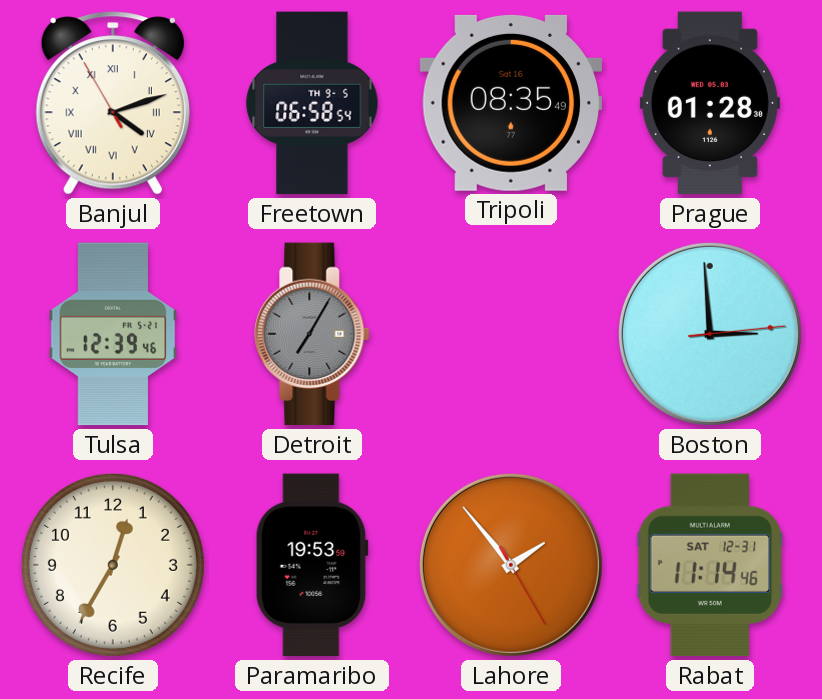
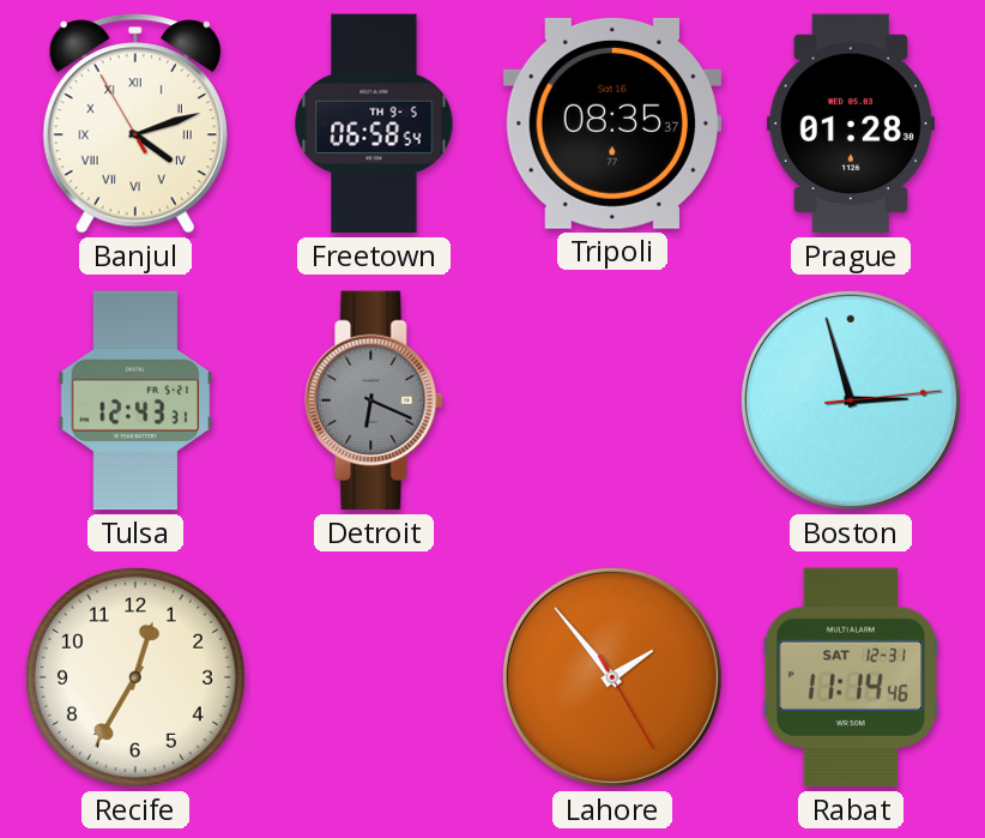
Tripoli: 08:35:49 -> 08:35:37 (612, 123)
Tulsa: 12:39 -> 12:43 (135, 400)
Detroit: 7:05 -> 6:19 (374, 400)
Boston: 2:59 -> 2:57 (851, 400)
Paramaribo: 19:53 -> none (312, 565)
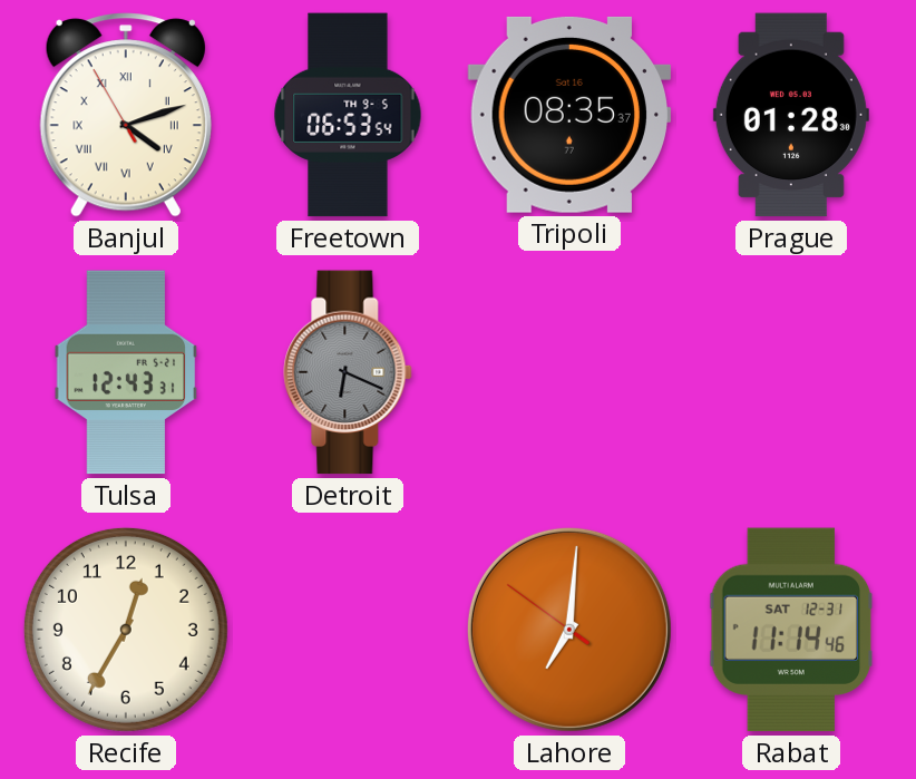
Freetown: 06:58 -> 06:53 (348, 115)
Boston: 2:57 -> none (851, 400)
Lahore: 1:53 -> 7:00 (569, 630)
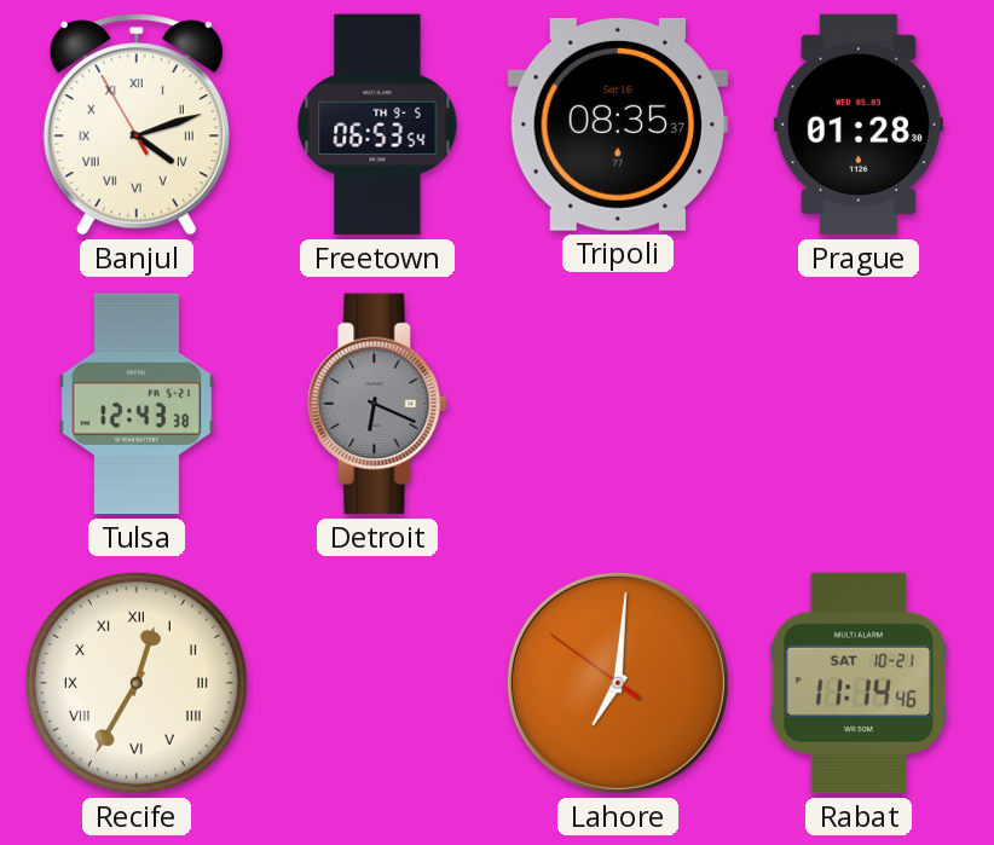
Tulsa: 12:43:31 -> 12:43:38 (137, 404)
Recife numerals: Arabic -> Roman (137, 683)
Rabat date: SAT 12-31 -> SAT 10-21 (859, 683)
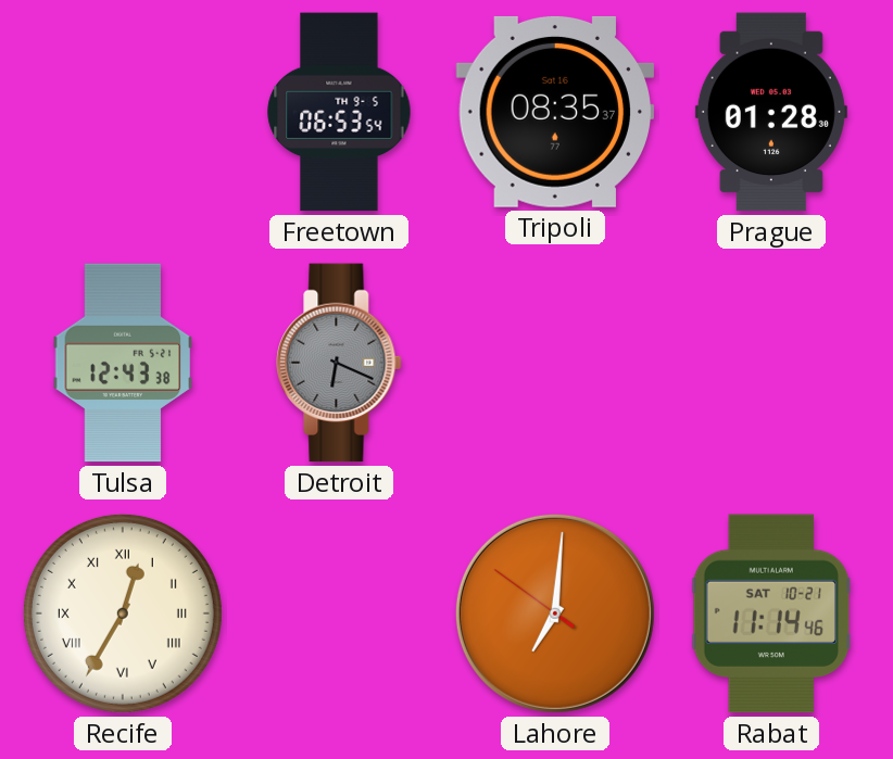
Banjul: 4:11 -> none (137, 125)
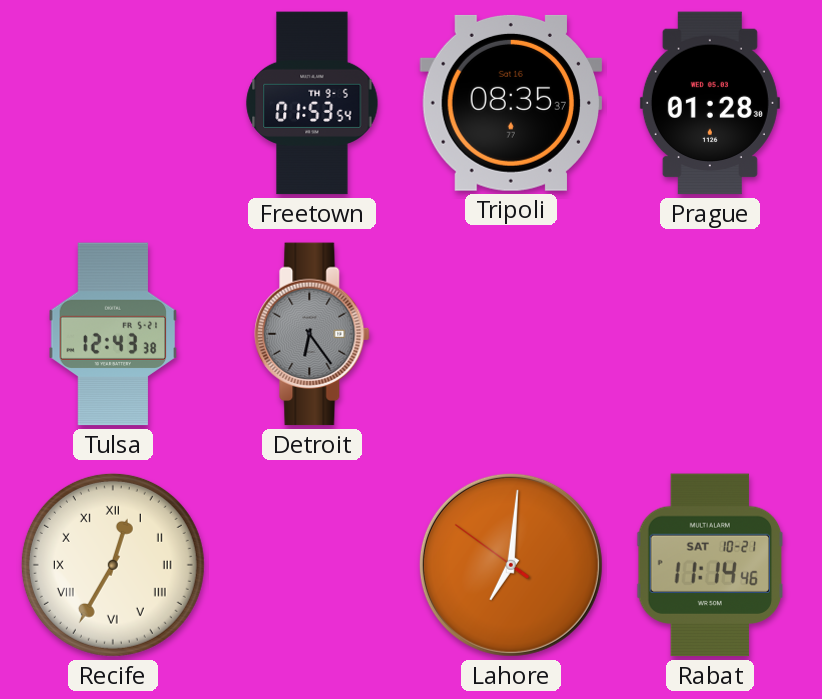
Freetown: 06:53 -> 01:53 (312, 103)
Detroit: 6:19 -> 6:24 (312, 334)
